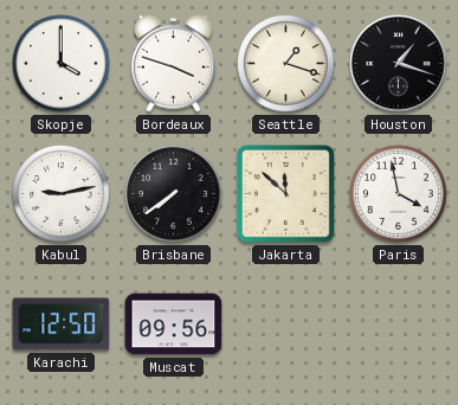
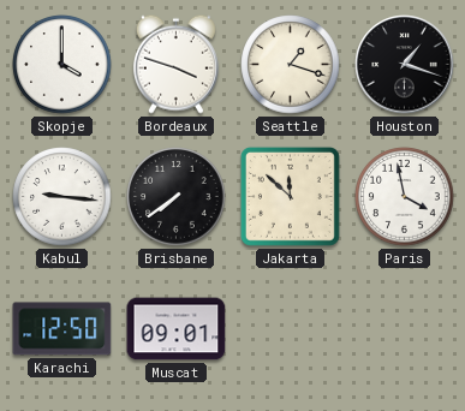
Kabul: 9:13 -> 9:16 (62, 197)
Muscat: 09:56 -> 09:01 (177, 329)
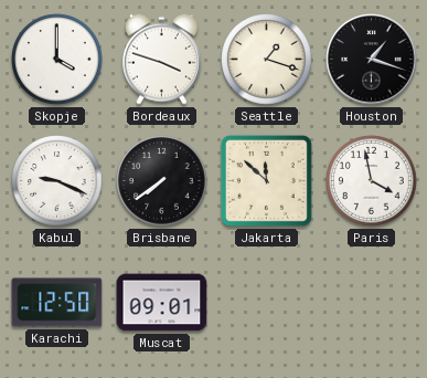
Kabul: 9:16 -> 9:19 (57, 181)
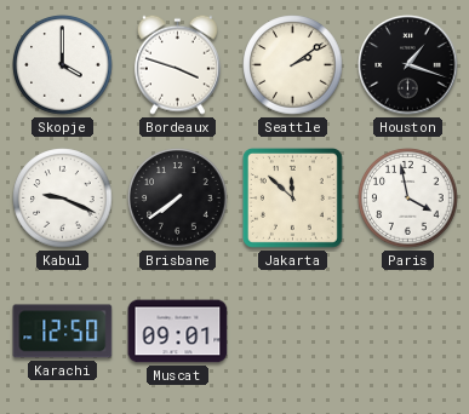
Seattle: 1:18 -> 2:09 (293, 65)
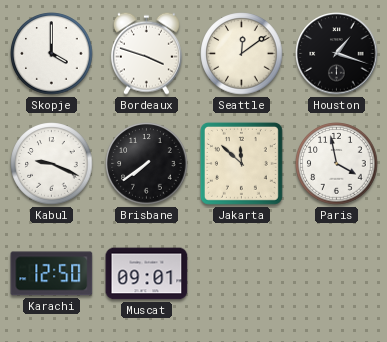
Seattle: 2:09 -> 12:09 (242, 54)
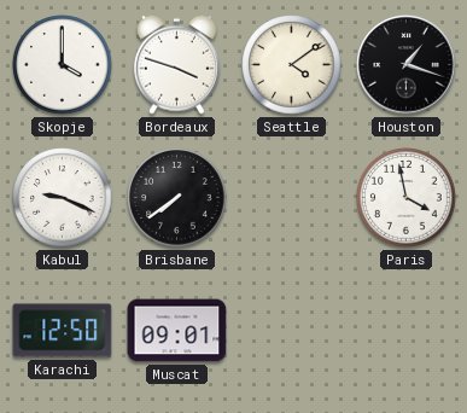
Seattle: 12:09 -> 4:09 (292, 65)
Jakarta: 11:52 -> none (241, 163)
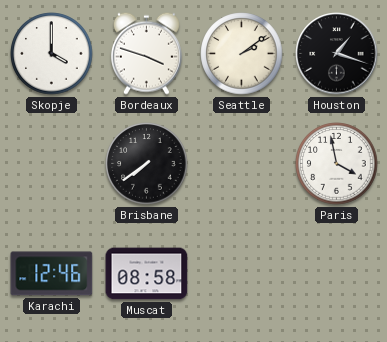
Seattle: 4:09 -> 2:09 (242, 54)
Kabul: 9:19 -> none (63, 198)
Karachi: 12:50 -> 12:46 (52, 274)
Muscat: 09:01 -> 08:58 (147, 274)
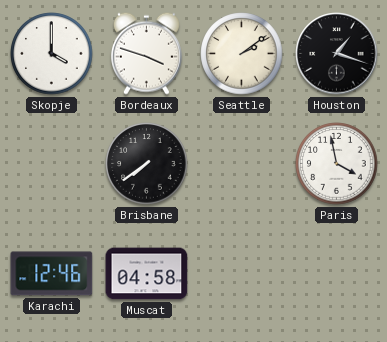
Muscat: 08:58 -> 04:58 (147, 274)
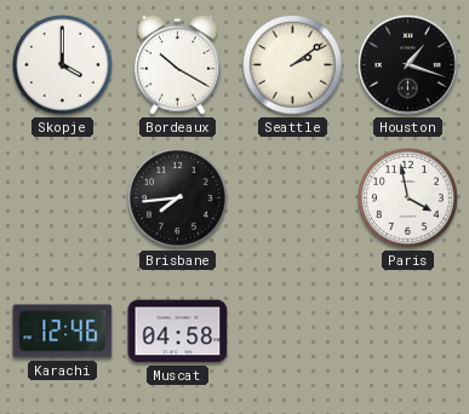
Bordeaux: 3:48 -> 10:20 (177, 64)
Brisbane: 7:39 -> 7:44 (178, 199)
